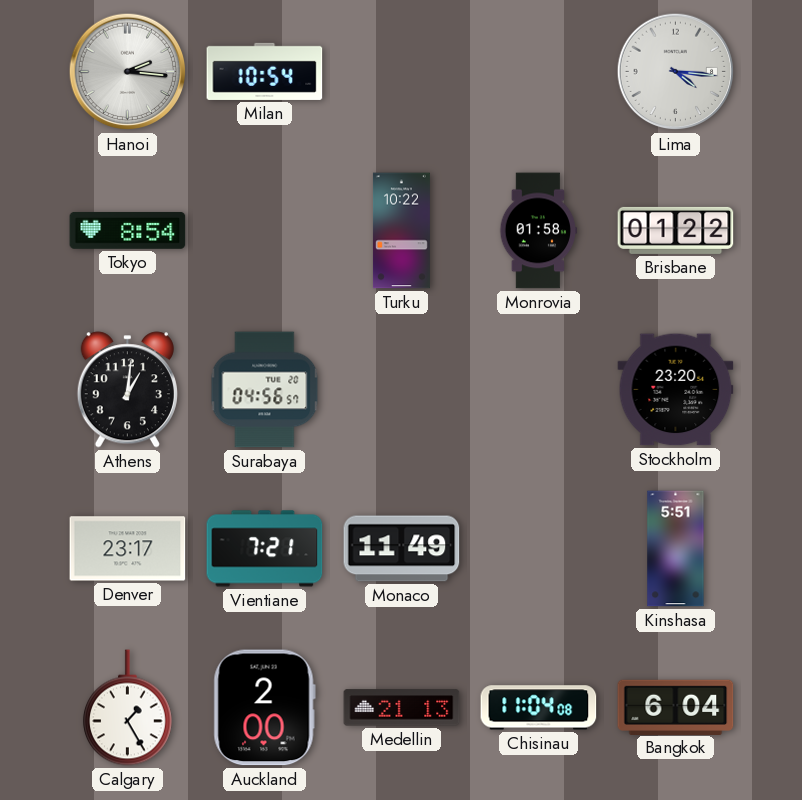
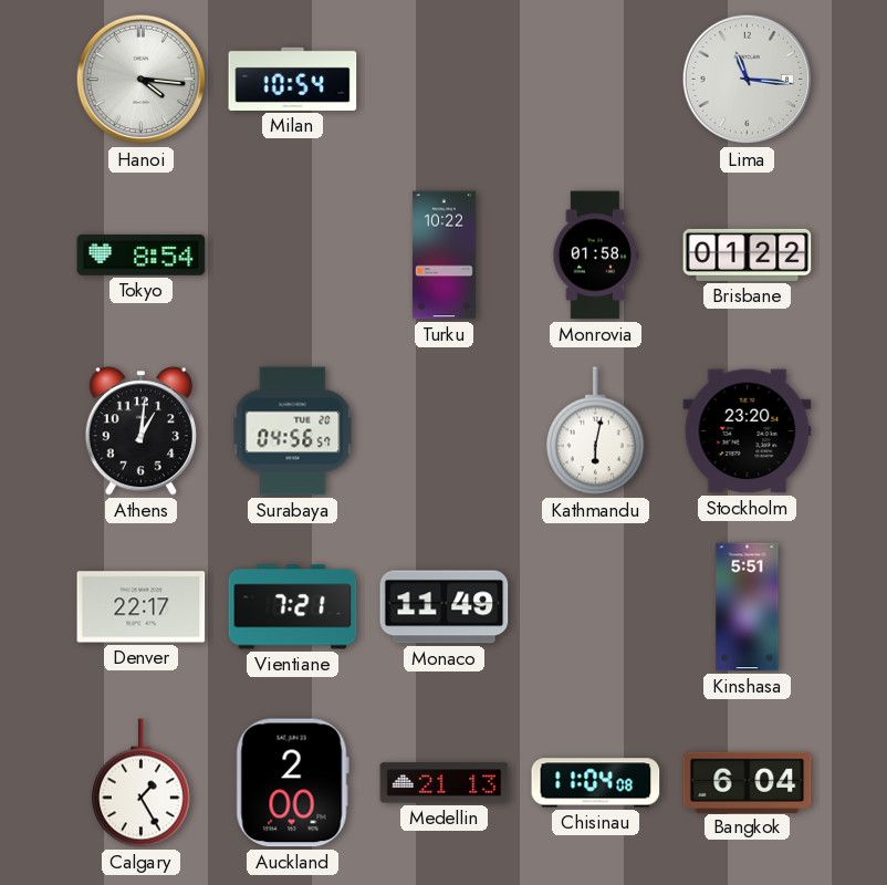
Hanoi: 2:16 -> 4:16 (142, 80)
Lima: 4:16 -> 11:16 (748, 80)
Kathmandu: none -> 6:02 (595, 431)
Denver: 23:17 -> 22:17 (142, 607)
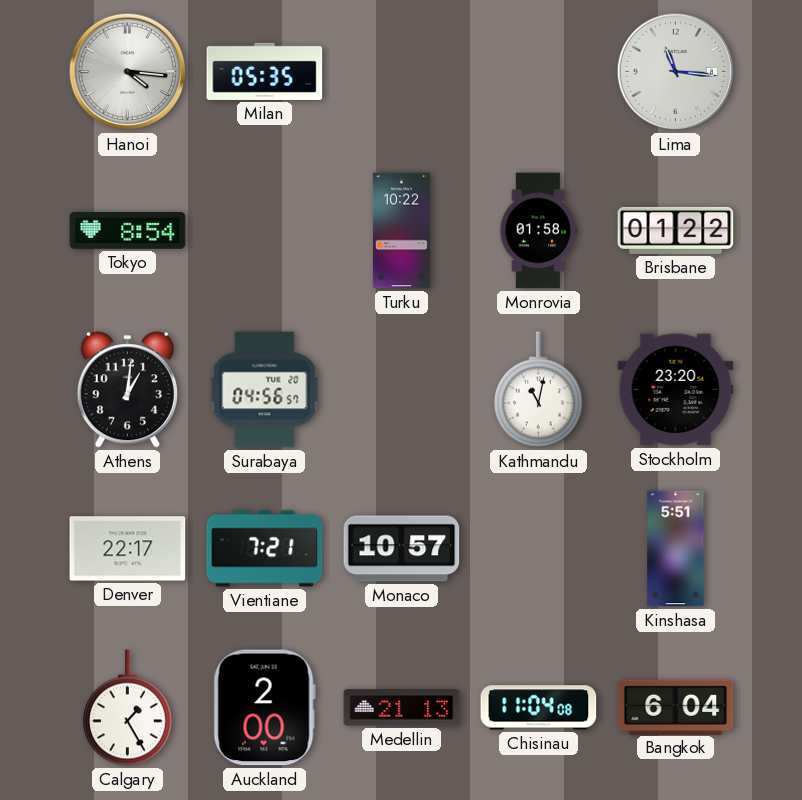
Milan: 10:54 -> 05:35 (265, 71)
Kathmandu: 6:02 -> 11:02 (538, 390)
Monaco: 11:49 -> 10:57 (402, 549)
